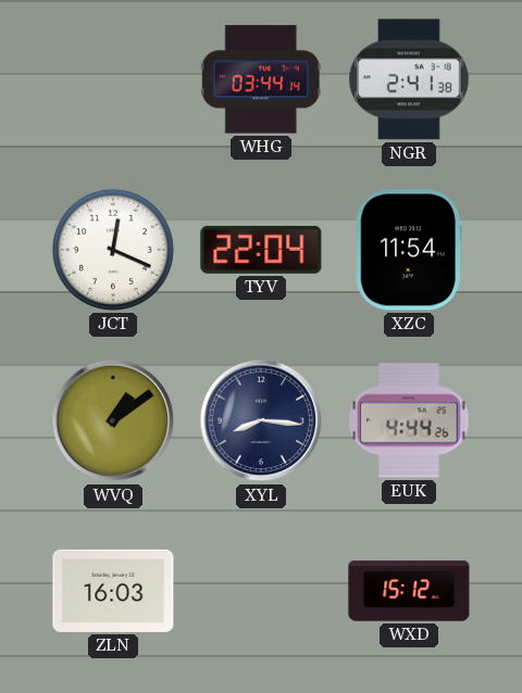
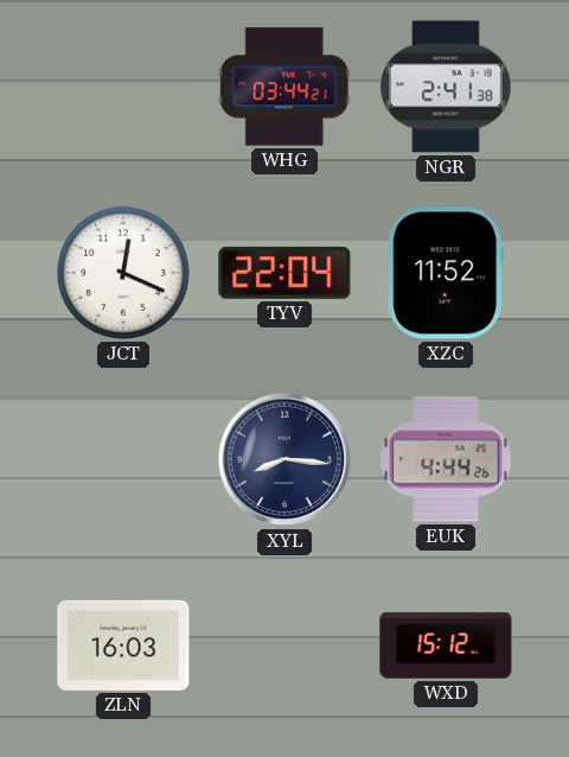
WHG: 03:44:14 -> 03:44:21 (284, 87)
XZC: 11:54 -> 11:52 (446, 273)
WVQ: 1:09 -> none (113, 420)
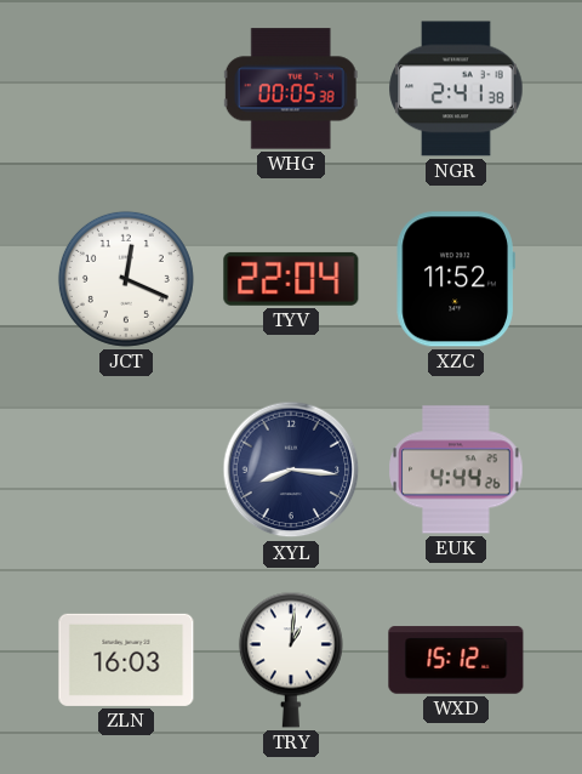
WHG: 03:44 -> 00:05 (291, 89)
TRY: none -> 1:01 (291, 660)
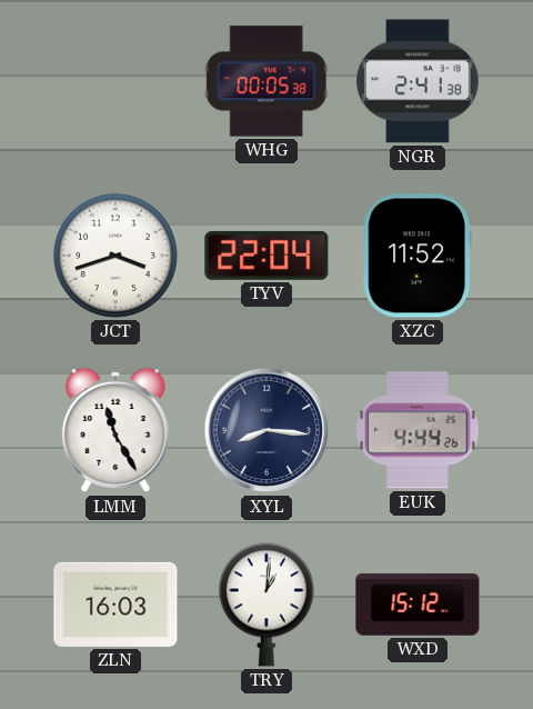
JCT: 12:19 -> 3:42 (115, 256)
LMM: none -> 11:25 (115, 430)
